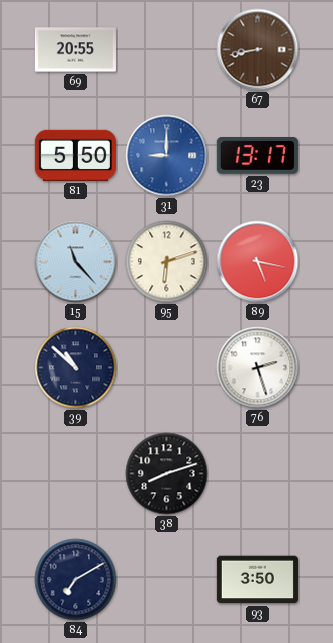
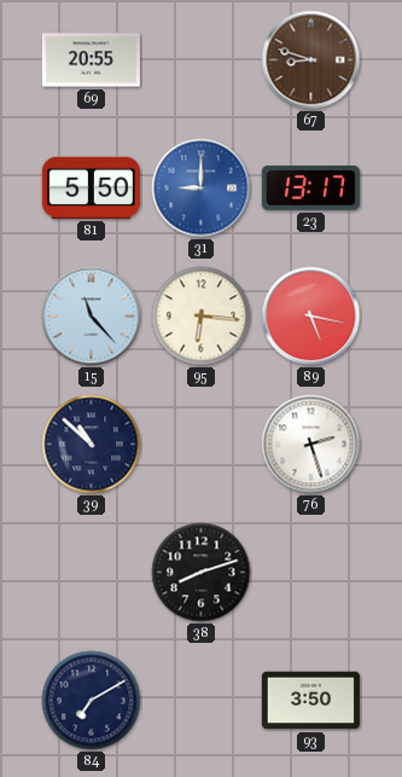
67: 8:43 -> 8:48 (311, 60)
95: 6:12 -> 6:16 (202, 317)
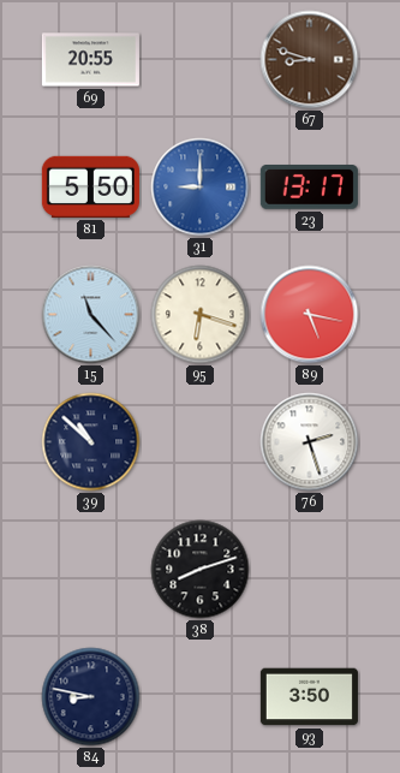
95: 6:16 -> 6:18 (201, 315)
84: 7:10 -> 8:47 (91, 697)
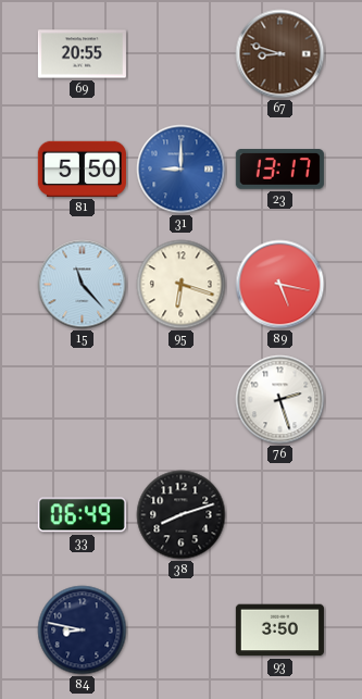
39: 10:52 -> none (91, 442)
33: none -> 06:49 (82, 515)
